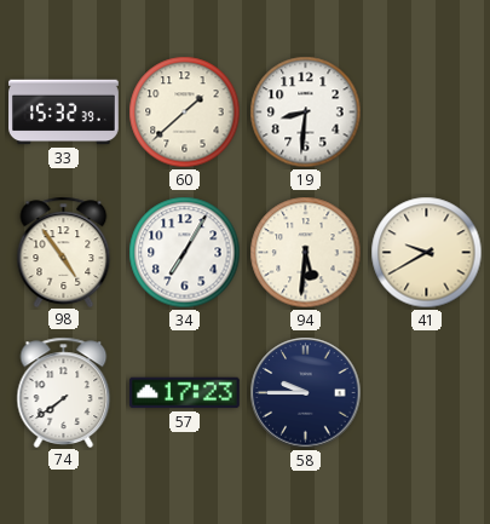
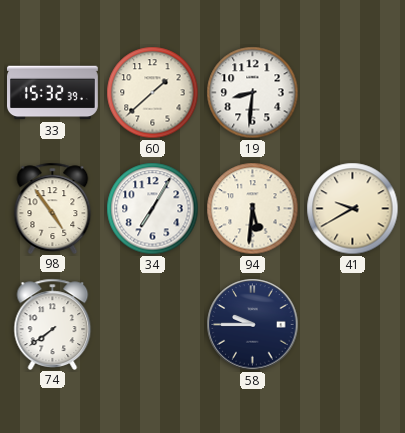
57: 17:23 -> none (184, 393)
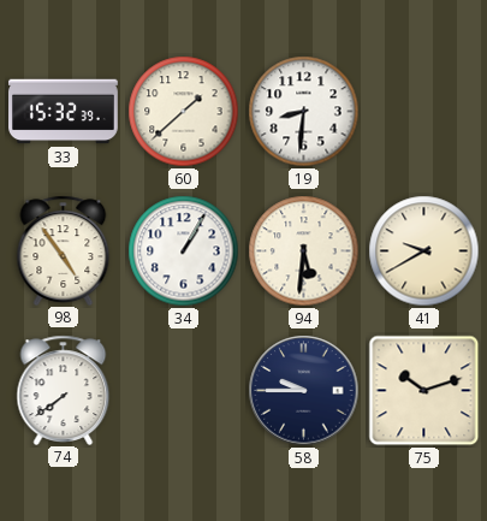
34: 7:05 -> 1:05 (184, 251)
75: none -> 10:12 (424, 391)
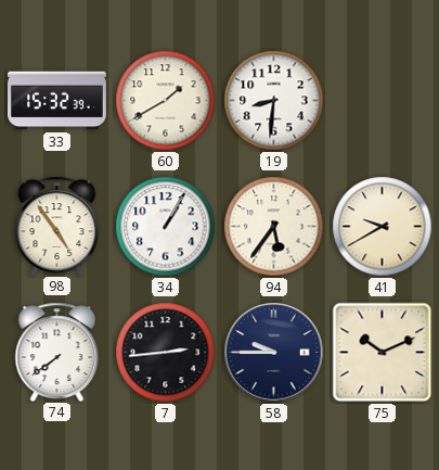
60: 1:38 -> 1:40 (166, 101)
94: 5:31 -> 5:36 (274, 227)
7: none -> 2:44 (166, 353)
75: 10:12 -> 10:11 (383, 353)
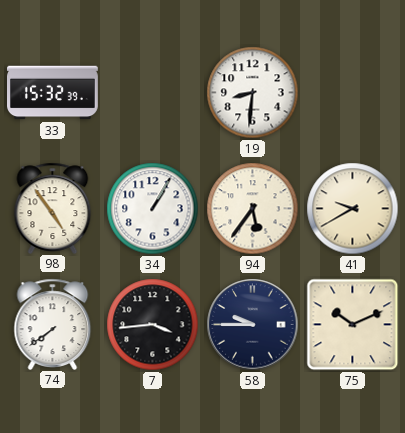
60: 1:40 -> none (166, 101)
7: 2:44 -> 3:44 (153, 325)
